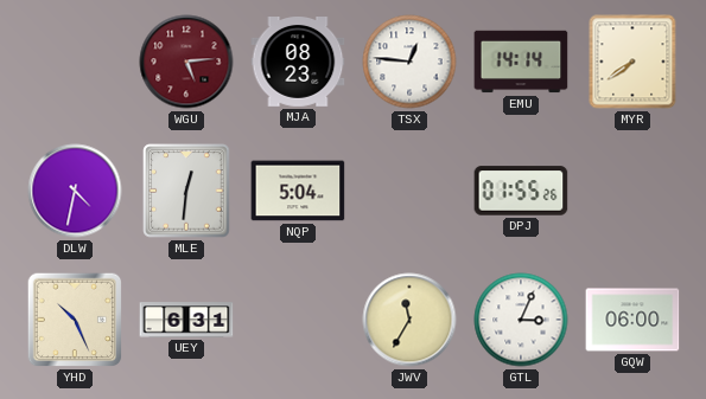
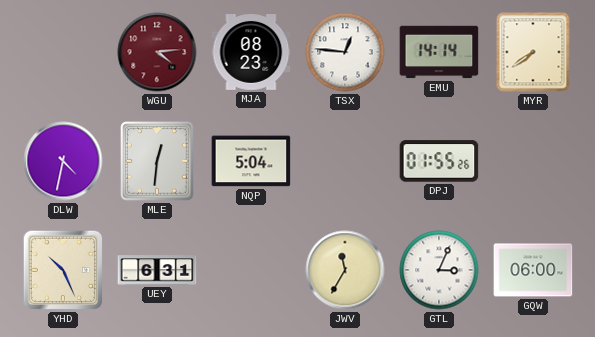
WGU: 5:14 -> 4:14 (157, 52)
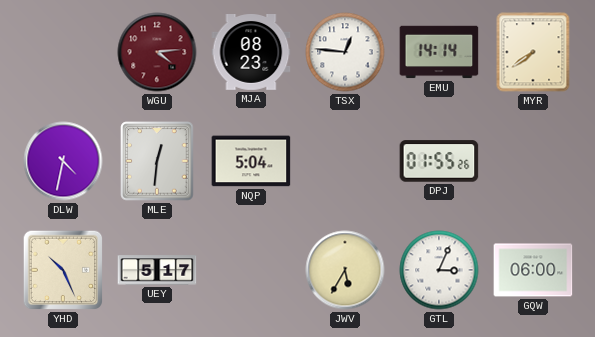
UEY: 6:31 -> 5:17 (157, 270)
JWV: 11:35 -> 5:35 (345, 270)
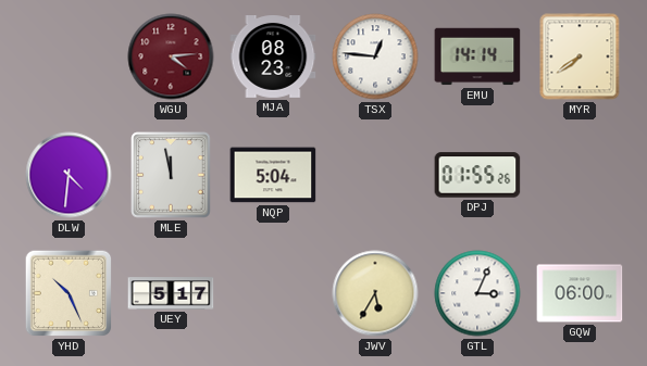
DLW: 4:32 -> 4:31 (69, 175)
MLE: 12:31 -> 11:58 (171, 175)
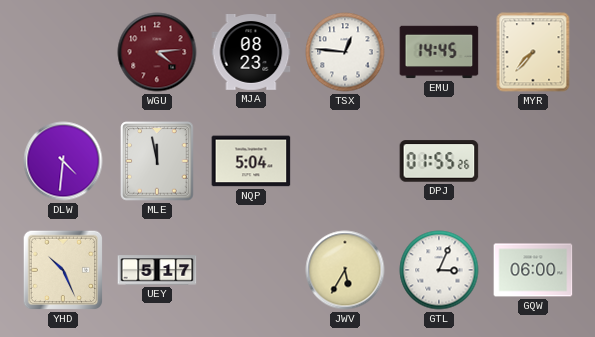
EMU: 14:14 -> 14:45 (439, 52)
MYR: 7:39 -> 7:37 (533, 52)
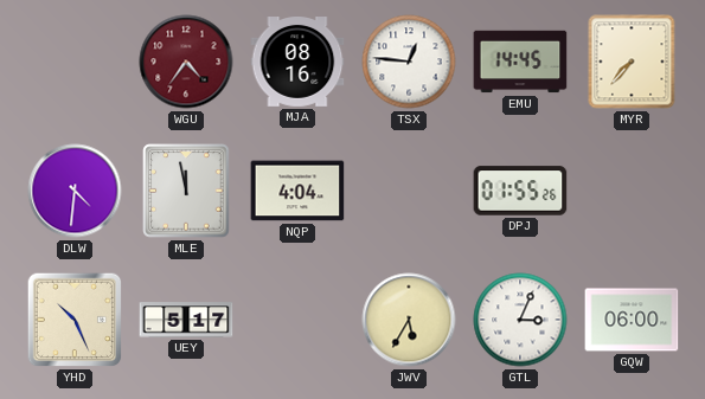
WGU: 4:14 -> 4:36 (186, 62)
MJA: 08:23 -> 08:16 (297, 63)
NQP: 5:04 -> 4:04 (297, 191)
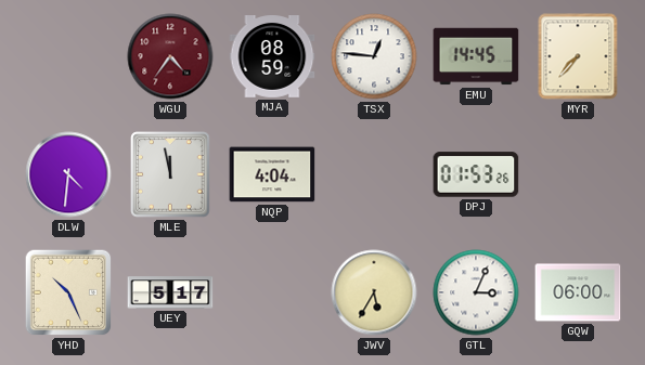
MJA: 08:16 -> 08:59 (272, 57)
DPJ: 01:55 -> 01:53 (476, 174)
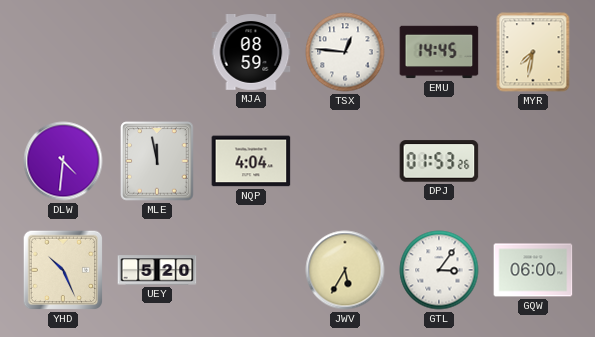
WGU: 4:36 -> none (170, 56)
MYR: 7:37 -> 7:32 (533, 52)
UEY: 5:17 -> 5:20 (157, 270)
GTL: 3:04 -> 3:06 (439, 270)
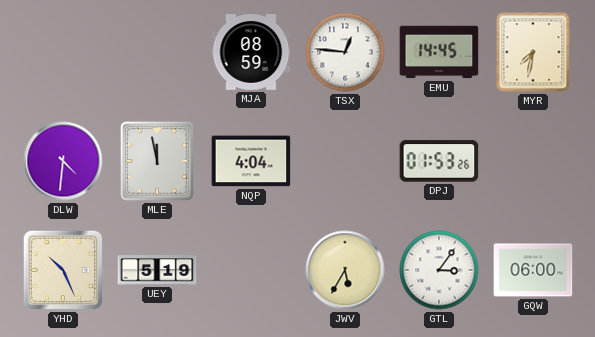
UEY: 5:20 -> 5:19 (157, 270)
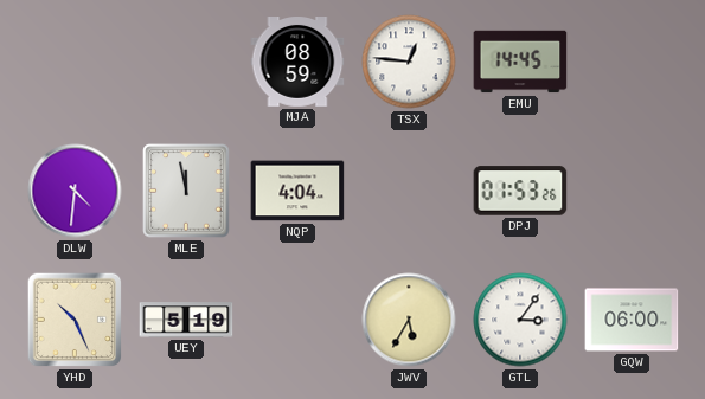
MYR: 7:32 -> none (533, 52)
